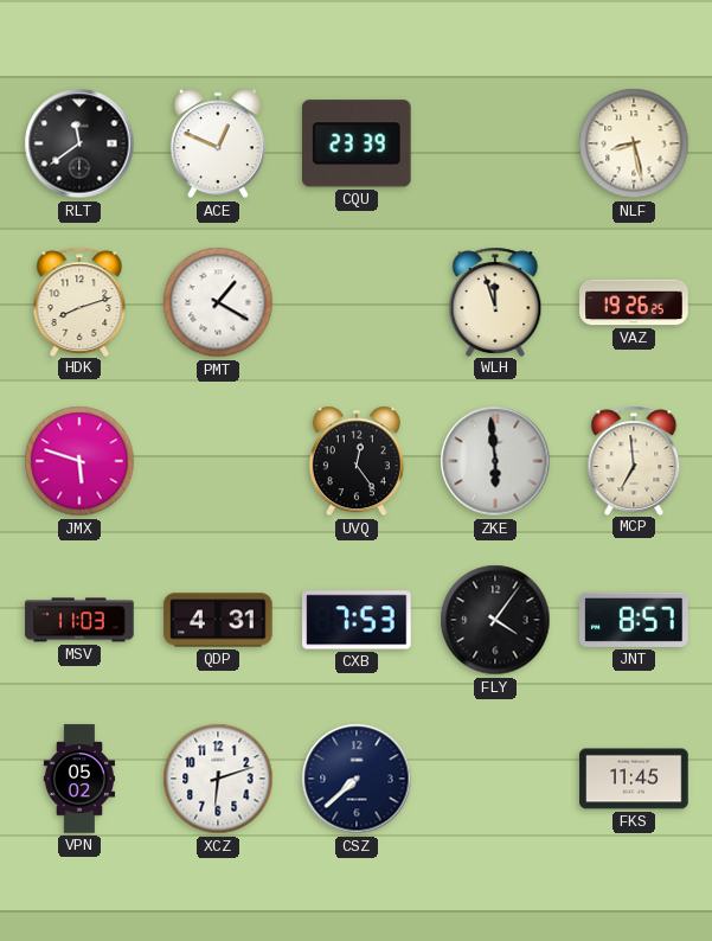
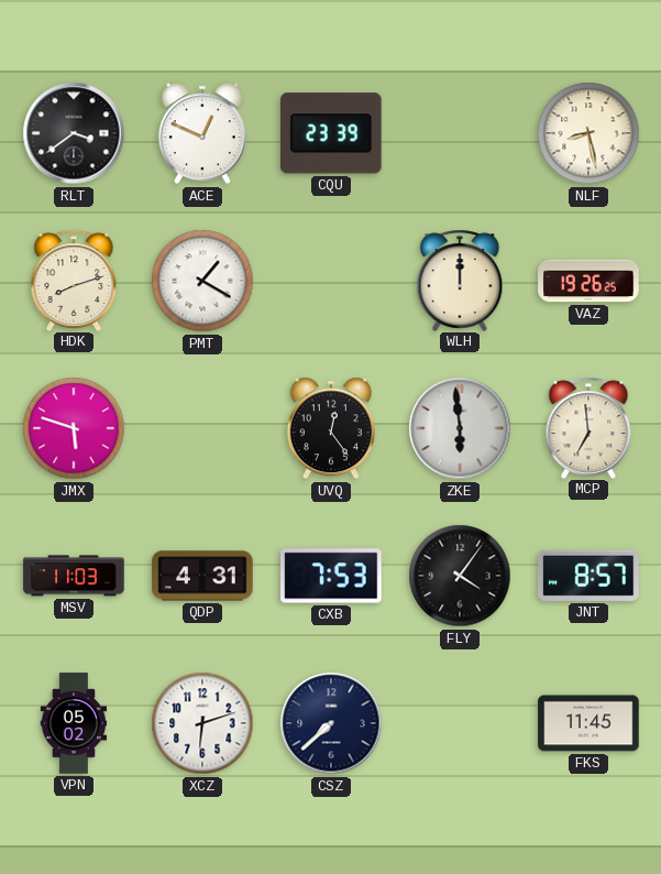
RLT: 11:39 -> 3:39 (74, 133)
WLH: 11:57 -> 12:00 (460, 280)
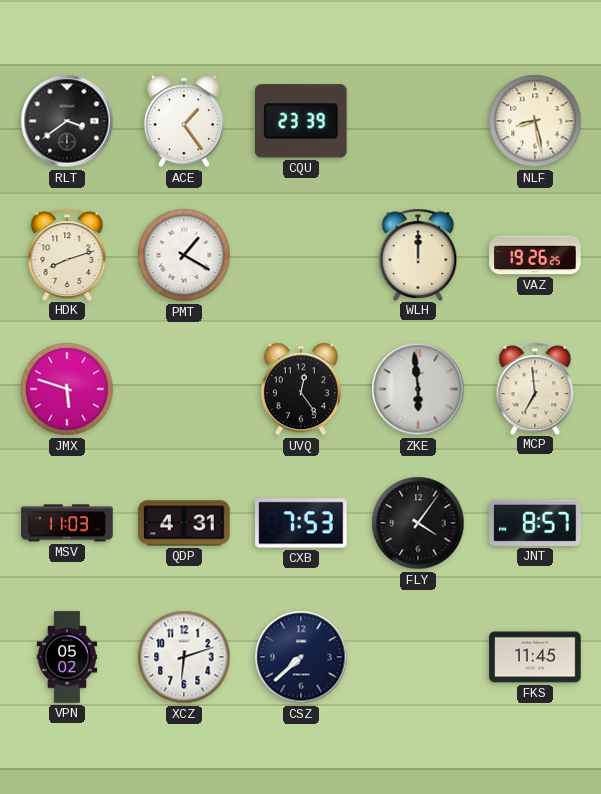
ACE: 12:49 -> 1:24 (184, 121)
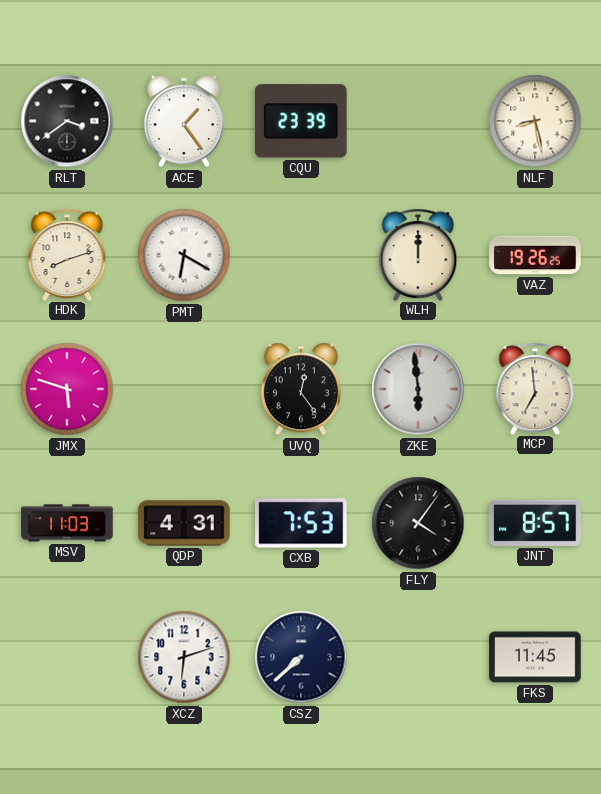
PMT: 1:20 -> 6:20 (184, 255)
VPN: 05:02 -> none (67, 657)
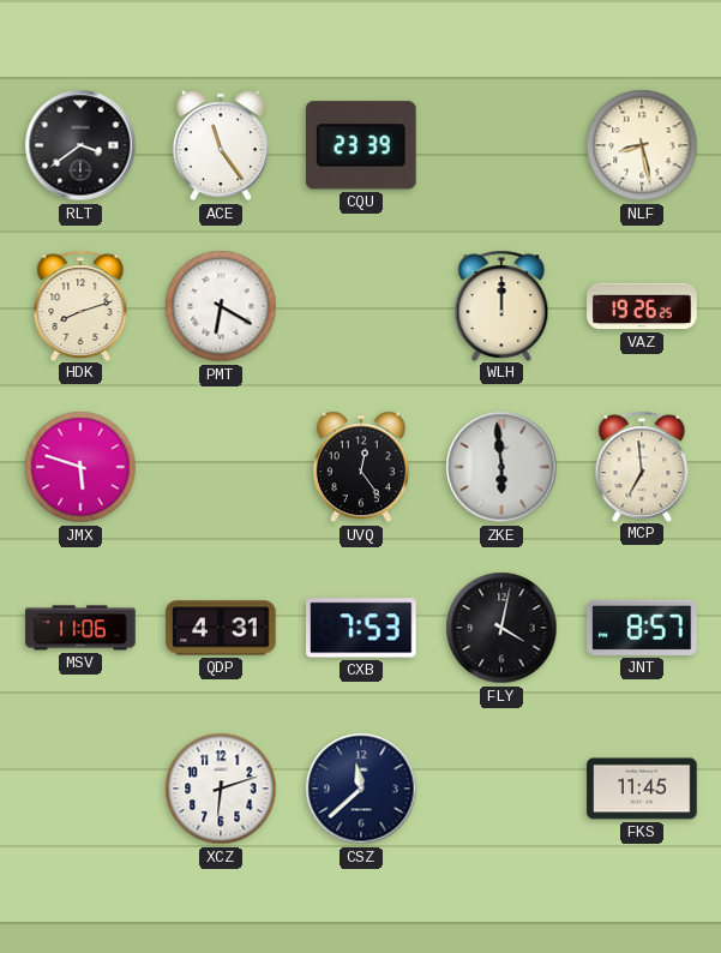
ACE: 1:24 -> 11:24 (221, 145)
MSV: 11:03 -> 11:06 (80, 628)
FLY: 4:06 -> 4:02 (501, 628)
CSZ: 7:38 -> 11:38 (361, 789)
